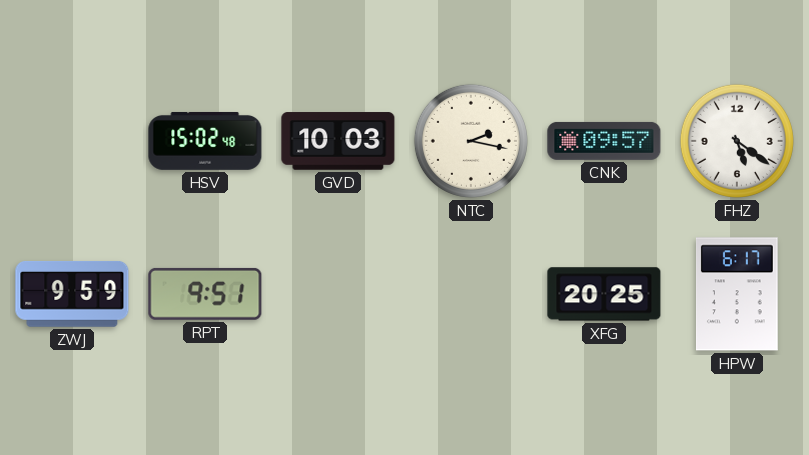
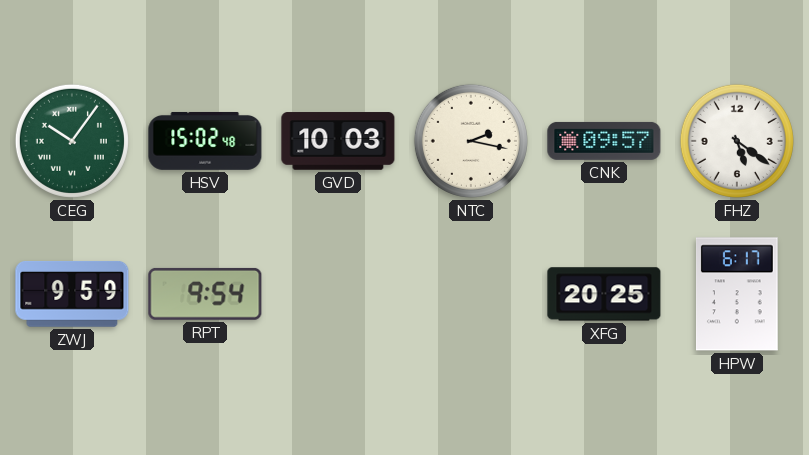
CEG: none -> 10:06 (72, 141)
RPT: 9:51 -> 9:54 (205, 294)
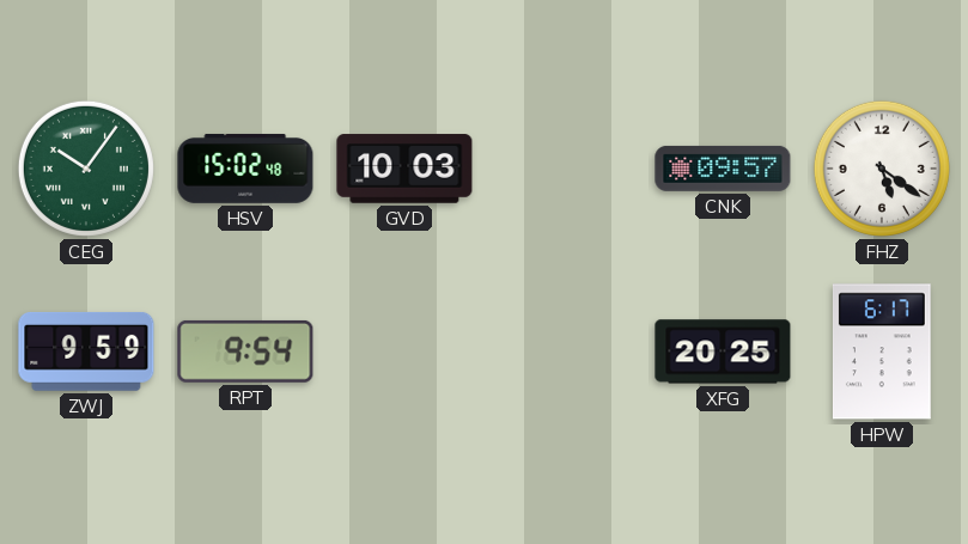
NTC: 2:17 -> none (471, 141)
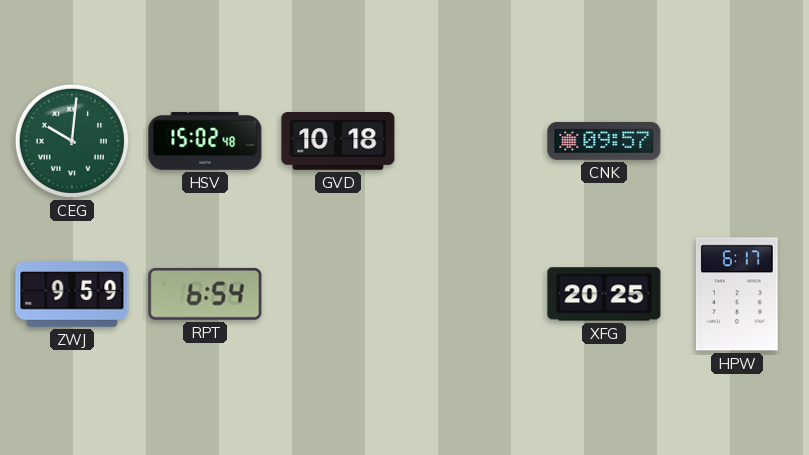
CEG: 10:06 -> 10:01 (72, 141)
GVD: 10:03 -> 10:18 (338, 141)
FHZ: 5:21 -> none (882, 169)
RPT: 9:54 -> 6:54 (205, 294)
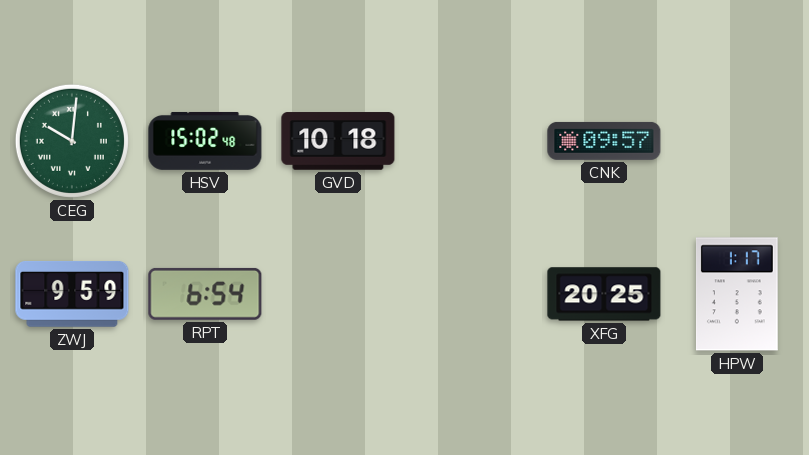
HPW: 6:17 -> 1:17 (737, 294)
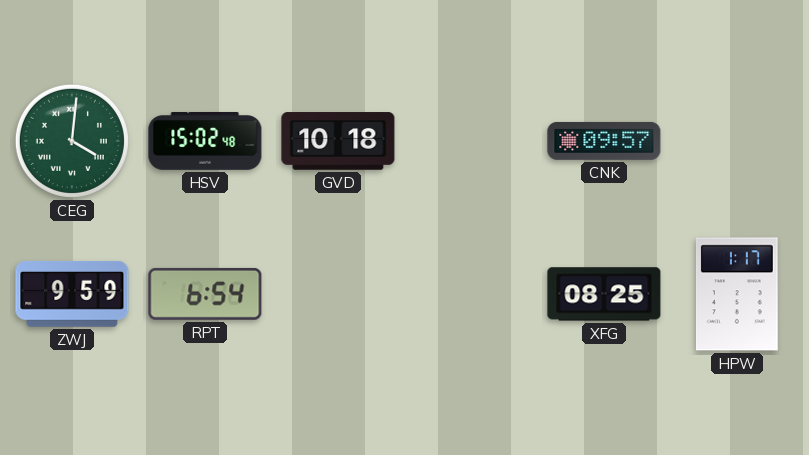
CEG: 10:01 -> 4:01 (72, 141)
XFG: 20:25 -> 08:25 (604, 294)
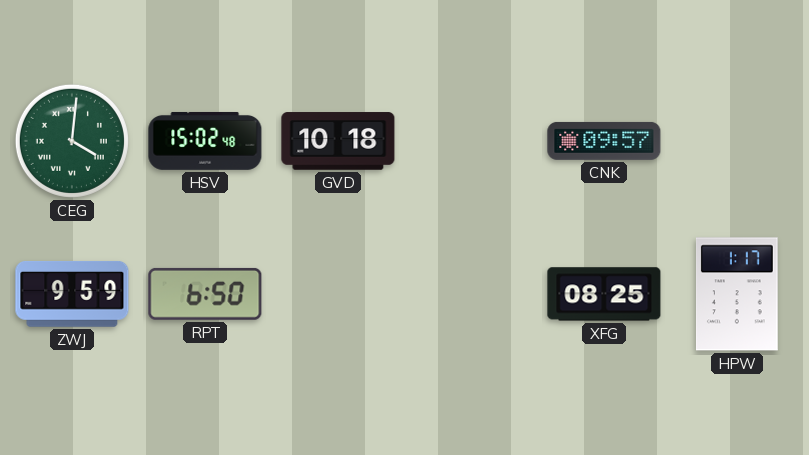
RPT: 6:54 -> 6:50 (205, 294)
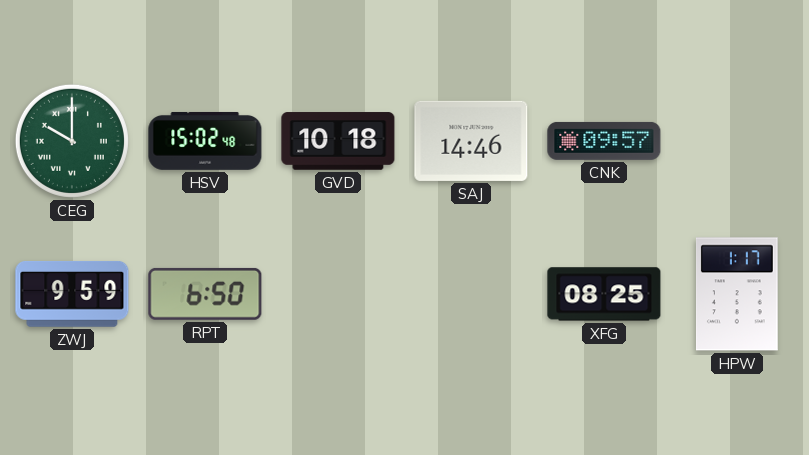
CEG: 4:01 -> 10:00 (72, 141)
SAJ: none -> 14:46 (471, 141)
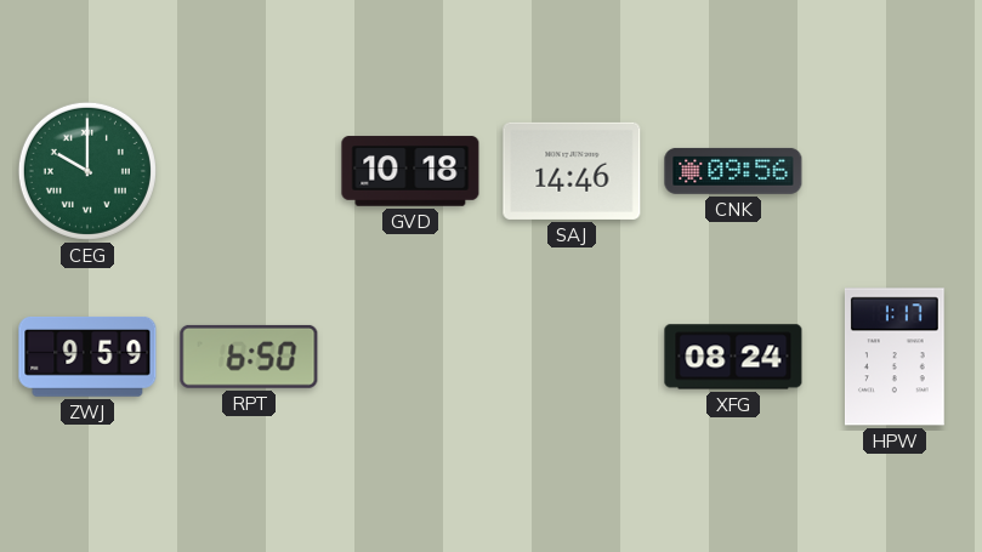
HSV: 15:02 -> none (205, 141)
CNK: 09:57 -> 09:56 (733, 171)
XFG: 08:25 -> 08:24 (733, 357)
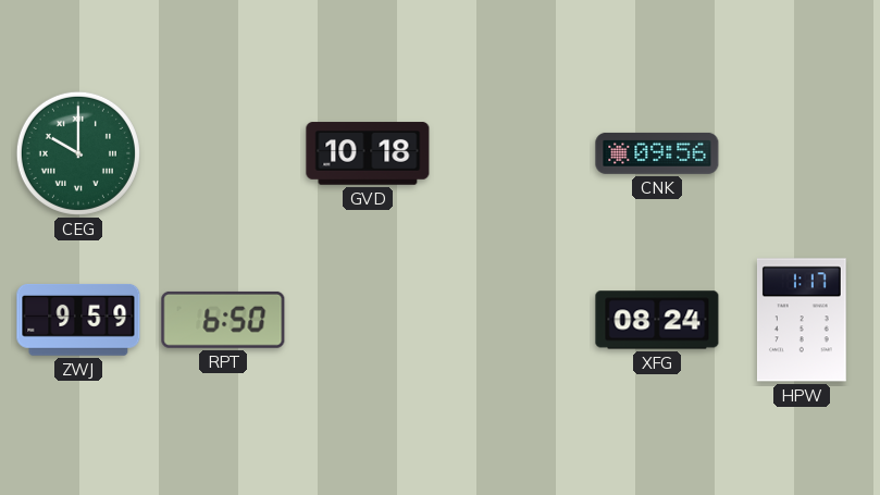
SAJ: 14:46 -> none (572, 171)
